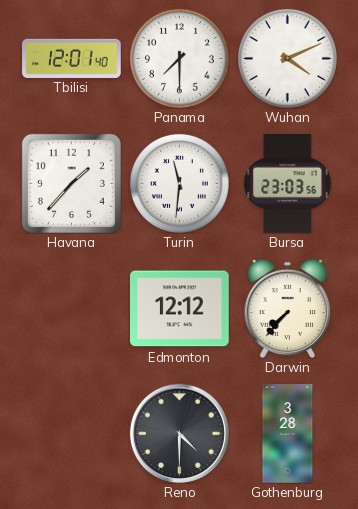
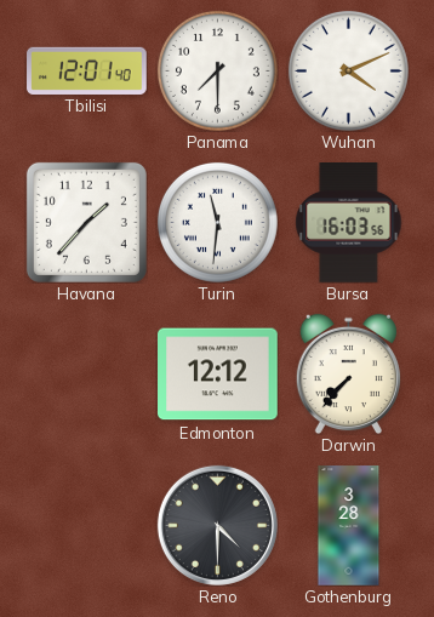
Bursa: 23:03 -> 16:03 (349, 223)
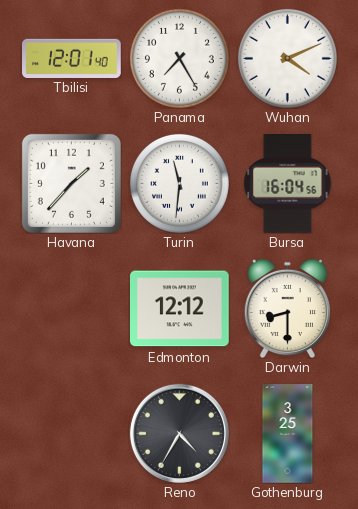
Panama: 7:30 -> 7:25 (179, 58)
Bursa: 16:03 -> 16:04 (288, 184)
Darwin: 7:37 -> 8:30 (287, 308)
Reno: 4:30 -> 4:35 (179, 433)
Gothenburg: 3:28 -> 3:25 (288, 434)
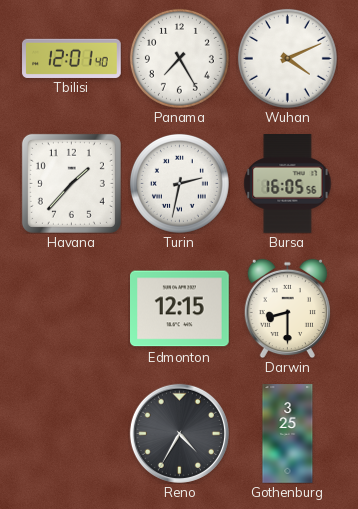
Turin: 11:31 -> 2:32 (179, 183)
Bursa: 16:04 -> 16:05 (288, 184)
Edmonton: 12:12 -> 12:15 (180, 309)
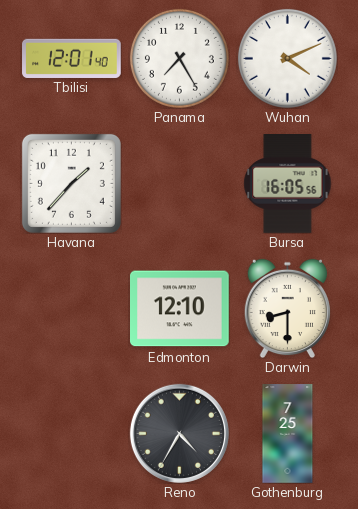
Turin: 2:32 -> none (179, 183)
Edmonton: 12:15 -> 12:10 (180, 309)
Gothenburg: 3:25 -> 7:25 (288, 434)
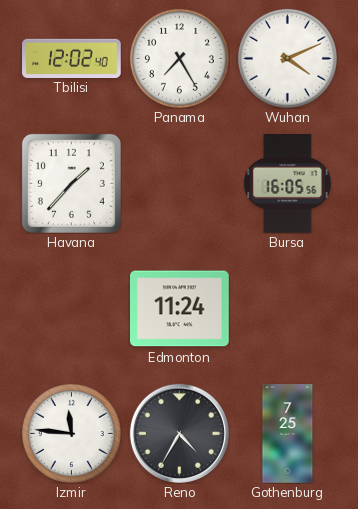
Tbilisi: 12:01 -> 12:02 (72, 58)
Edmonton: 12:10 -> 11:24 (180, 309)
Darwin: 8:30 -> none (287, 308)
Izmir: none -> 11:46 (71, 433)
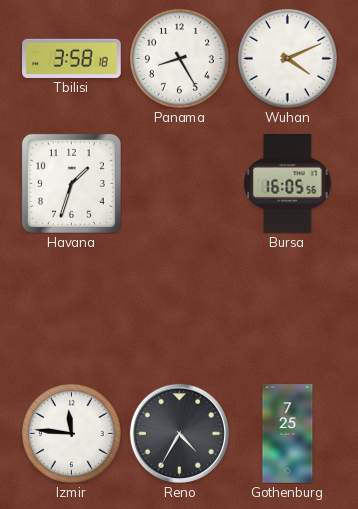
Tbilisi: 12:02 -> 3:58 (72, 58)
Panama: 7:25 -> 8:25 (179, 58)
Havana: 1:37 -> 1:33 (71, 183)
Edmonton: 11:24 -> none (180, 309)
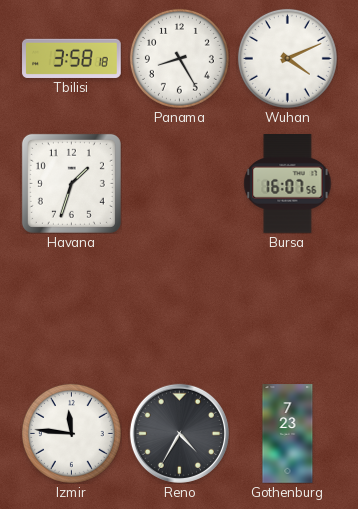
Bursa: 16:05 -> 16:07 (288, 184)
Gothenburg: 7:25 -> 7:23 (288, 434)
